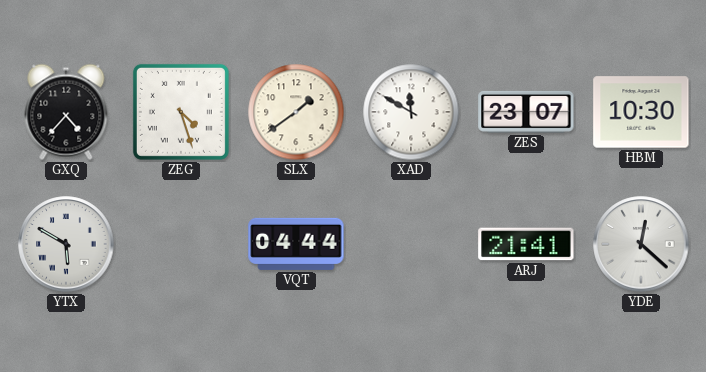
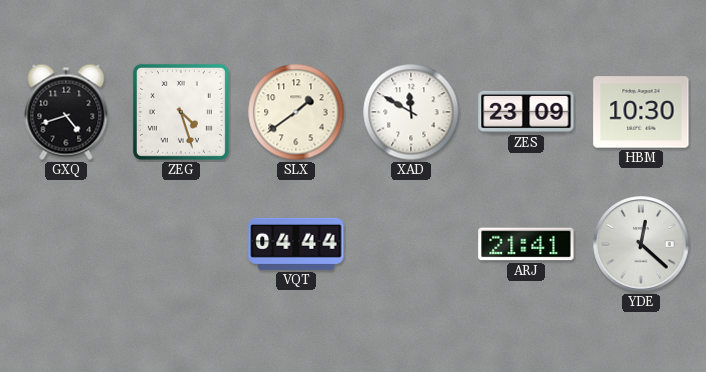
GXQ: 4:37 -> 4:42 (66, 112)
ZES: 23:07 -> 23:09 (526, 112)
YTX: 5:50 -> none (66, 244)
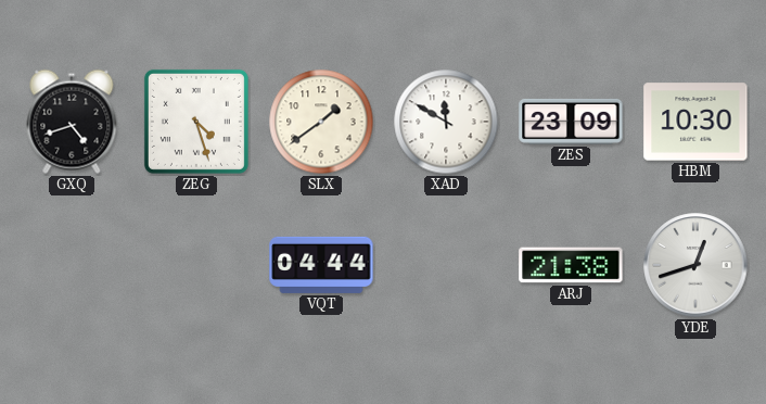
ARJ: 21:41 -> 21:38 (571, 265)
YDE: 12:22 -> 12:42 (695, 265)
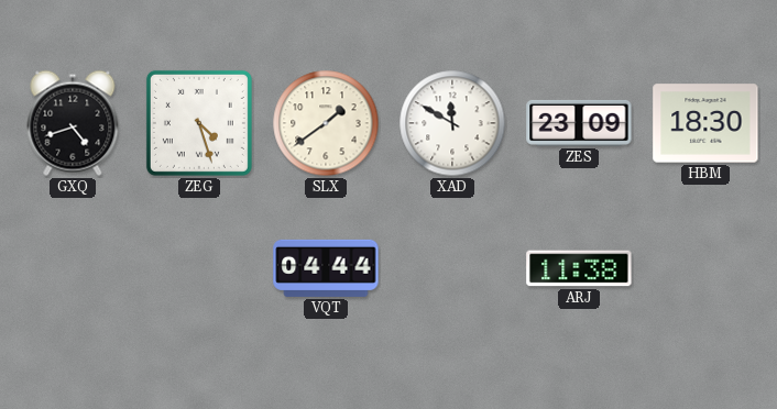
HBM: 10:30 -> 18:30 (705, 123)
ARJ: 21:38 -> 11:38 (579, 268)
YDE: 12:42 -> none (695, 265)
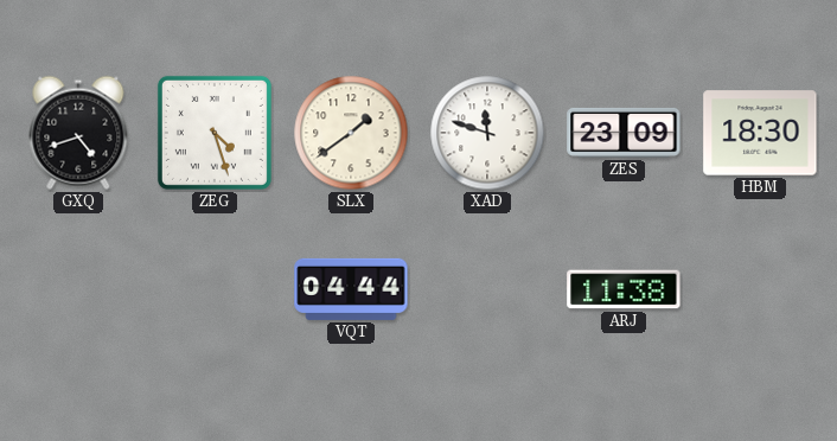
XAD: 11:50 -> 11:48 (487, 133)
